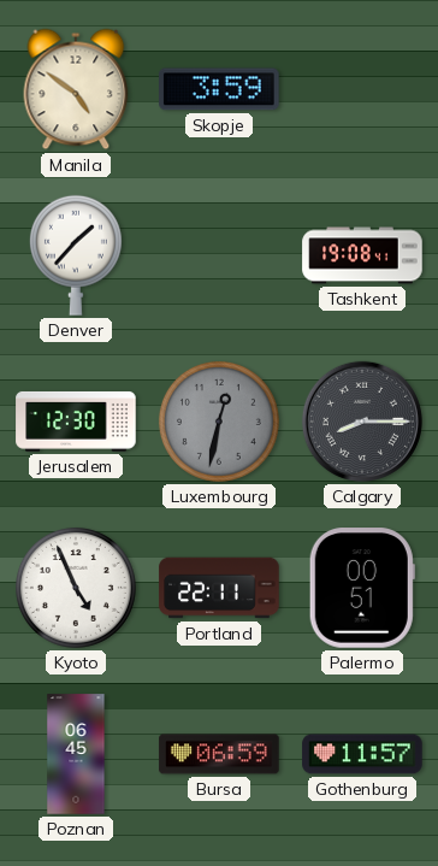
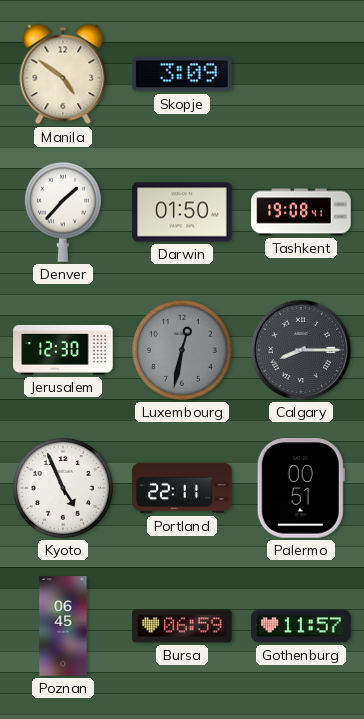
Skopje: 3:59 -> 3:09 (182, 74)
Darwin: none -> 01:50 (182, 212)
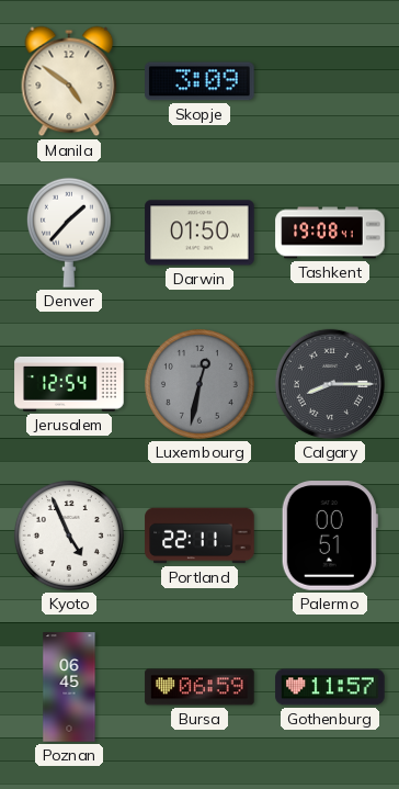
Jerusalem: 12:30 -> 12:54 (69, 384)
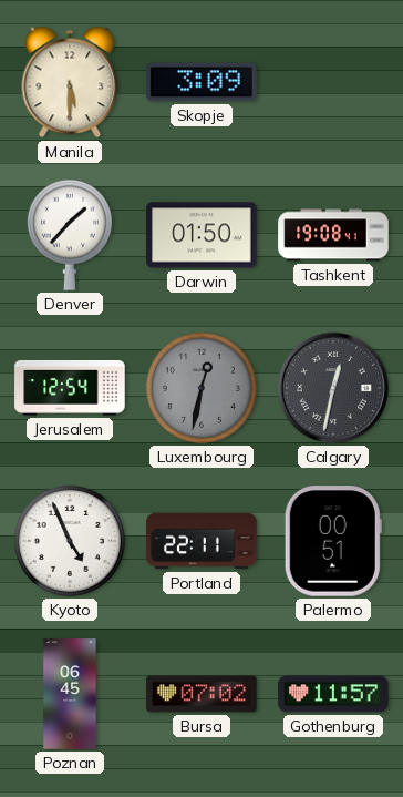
Manila: 4:51 -> 5:30 (70, 82)
Calgary: 8:15 -> 12:32 (333, 388)
Bursa: 06:59 -> 07:02 (201, 694)
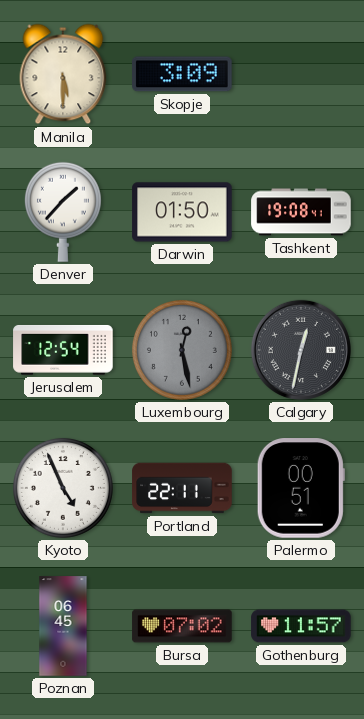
Luxembourg: 12:32 -> 12:28 (182, 350)
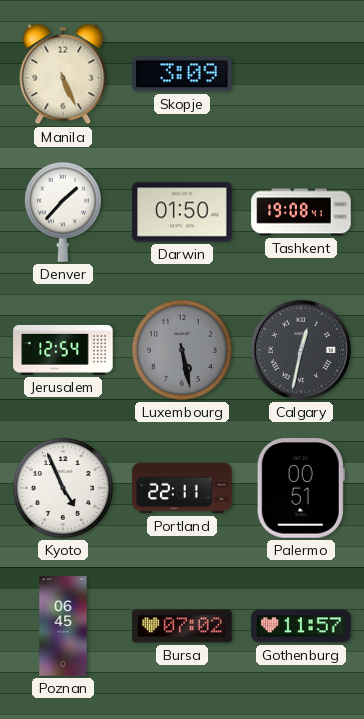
Manila: 5:30 -> 5:26 (63, 74)
Luxembourg: 12:28 -> 5:28 (182, 350)
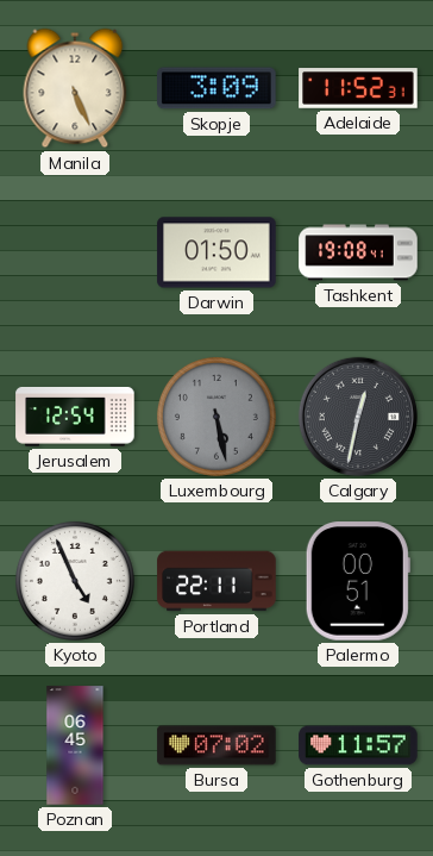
Adelaide: none -> 11:52 (358, 88)
Denver: 1:37 -> none (63, 212)
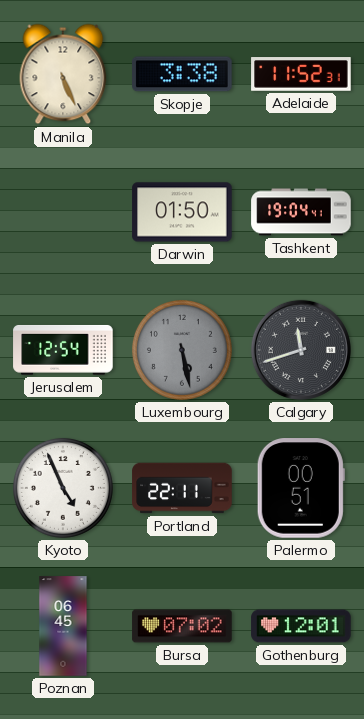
Skopje: 3:09 -> 3:38 (182, 74)
Tashkent: 19:08 -> 19:04 (301, 212)
Calgary: 12:32 -> 11:42 (301, 350)
Gothenburg: 11:57 -> 12:01 (301, 626)
